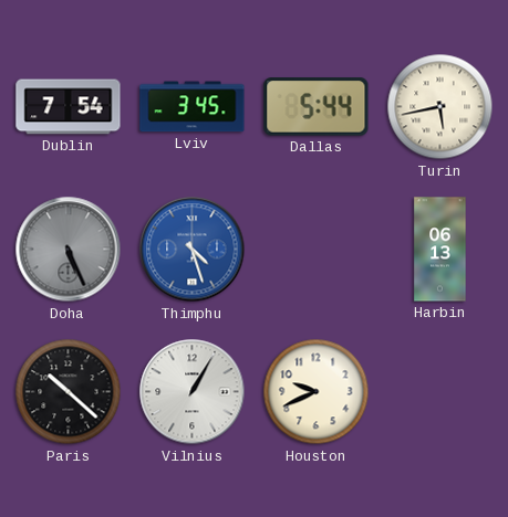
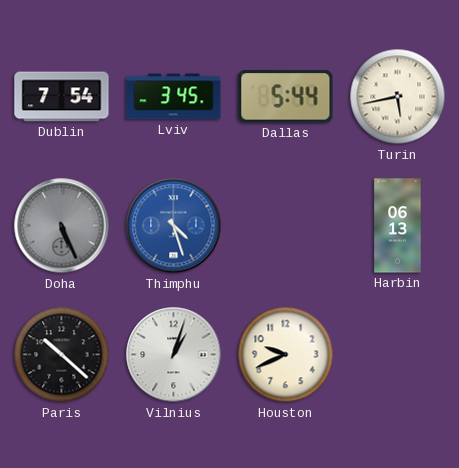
Vilnius: 1:05 -> 1:03 (174, 355)
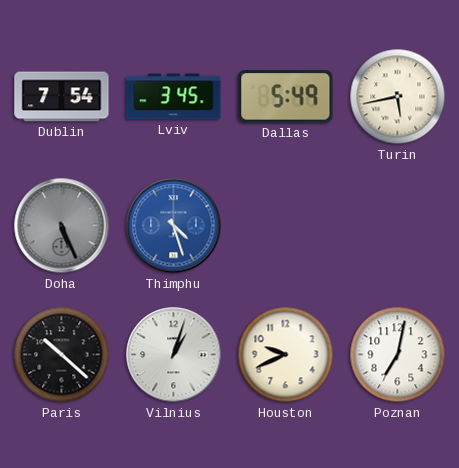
Dallas: 5:44 -> 5:49 (286, 97)
Harbin: 06:13 -> none (398, 226)
Poznan: none -> 7:02 (398, 355)
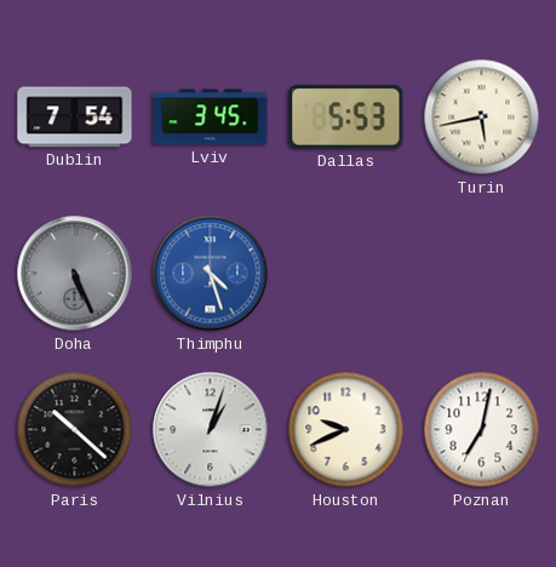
Dallas: 5:49 -> 5:53 (346, 118)
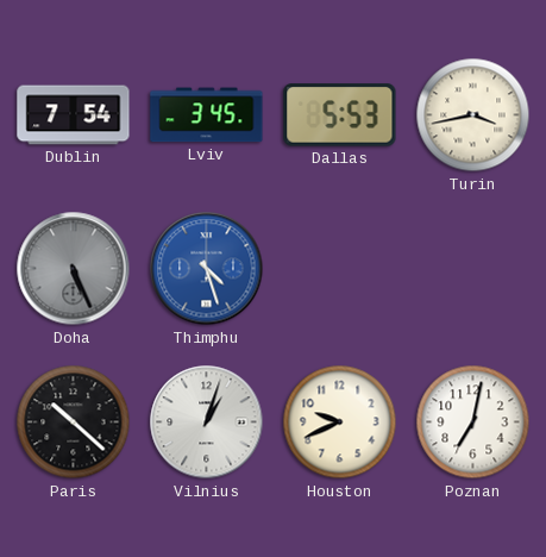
Turin: 5:43 -> 3:43 (473, 115)
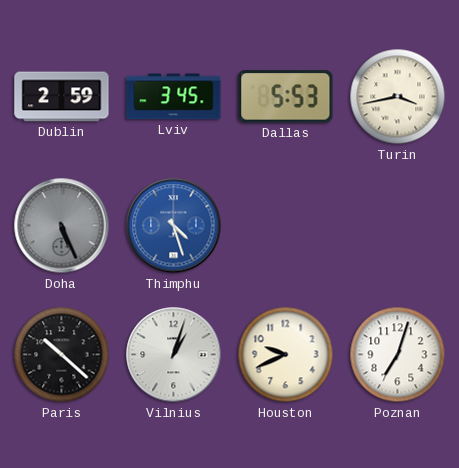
Dublin: 7:54 -> 2:59 (62, 97)
Poznan: 7:02 -> 7:03 (398, 355)
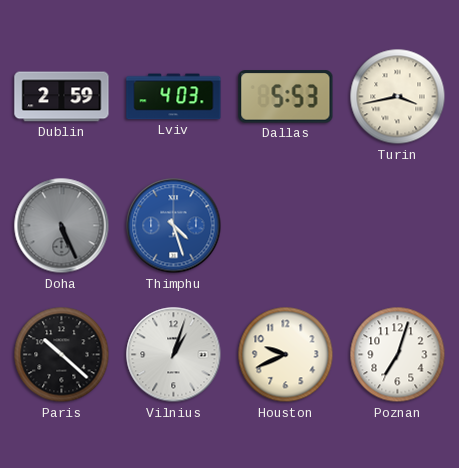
Lviv: 3:45 -> 4:03 (174, 97)
